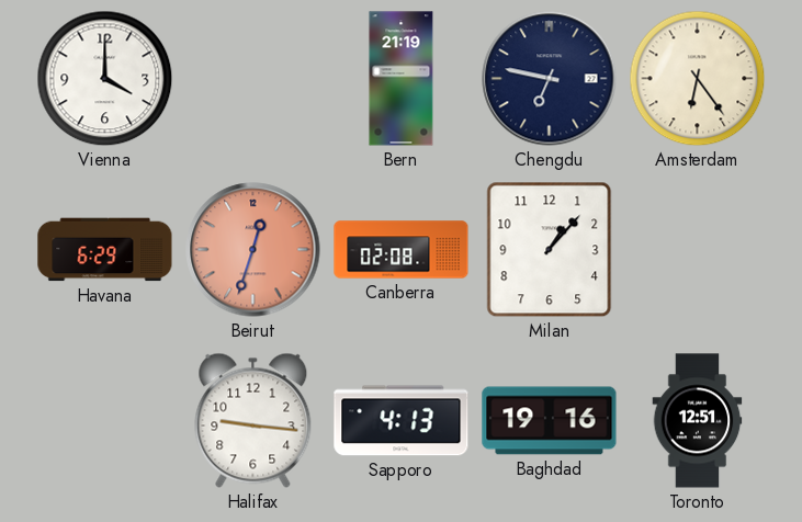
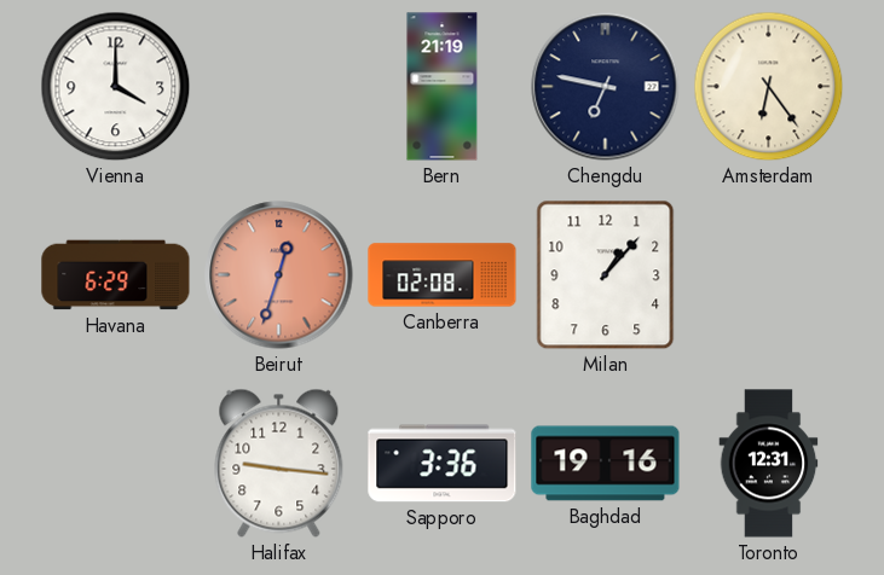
Sapporo: 4:13 -> 3:36 (443, 464)
Toronto: 12:51 -> 12:31 (769, 464)
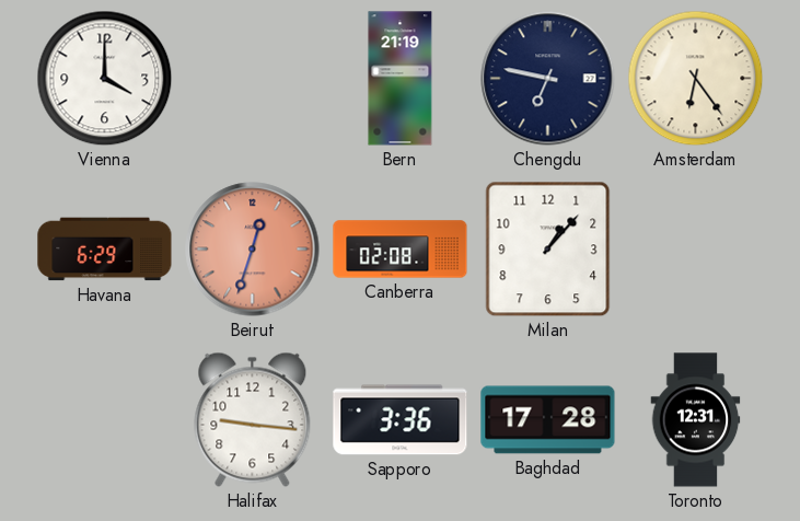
Baghdad: 19:16 -> 17:28 (548, 420)
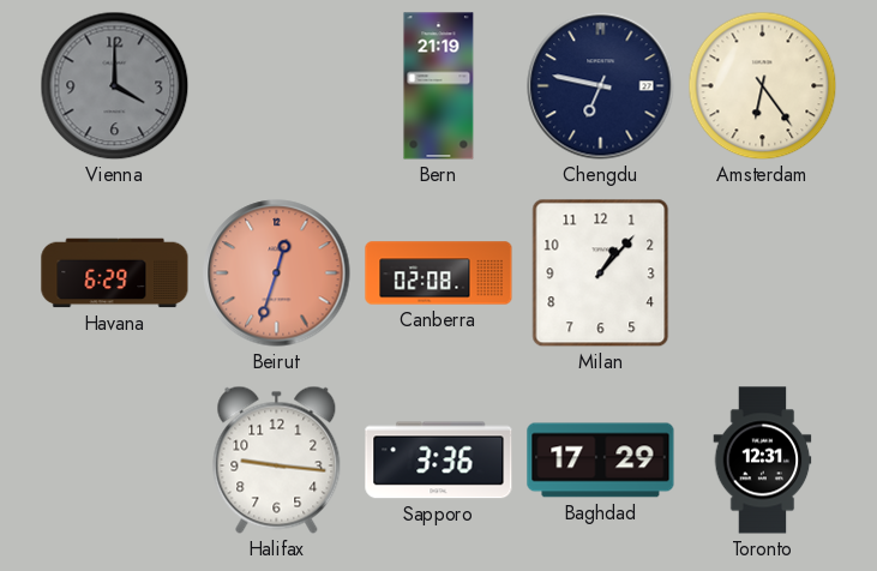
Vienna dial: white -> grey (115, 86)
Baghdad: 17:28 -> 17:29 (601, 461)
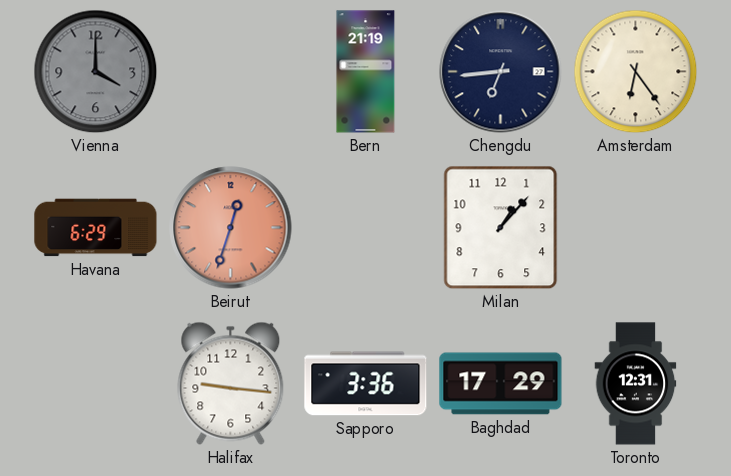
Chengdu: 6:47 -> 6:44 (501, 72)
Canberra: 02:08 -> none (439, 274)
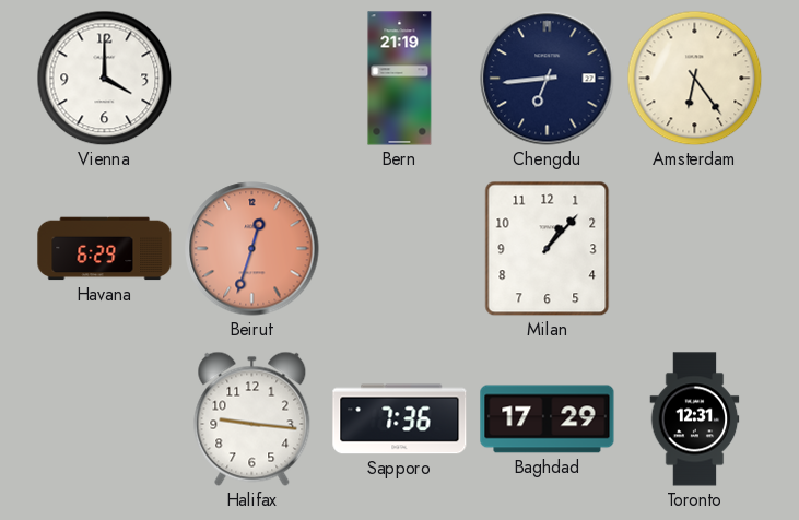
Vienna dial: grey -> white (105, 79)
Sapporo: 3:36 -> 7:36 (400, 419)
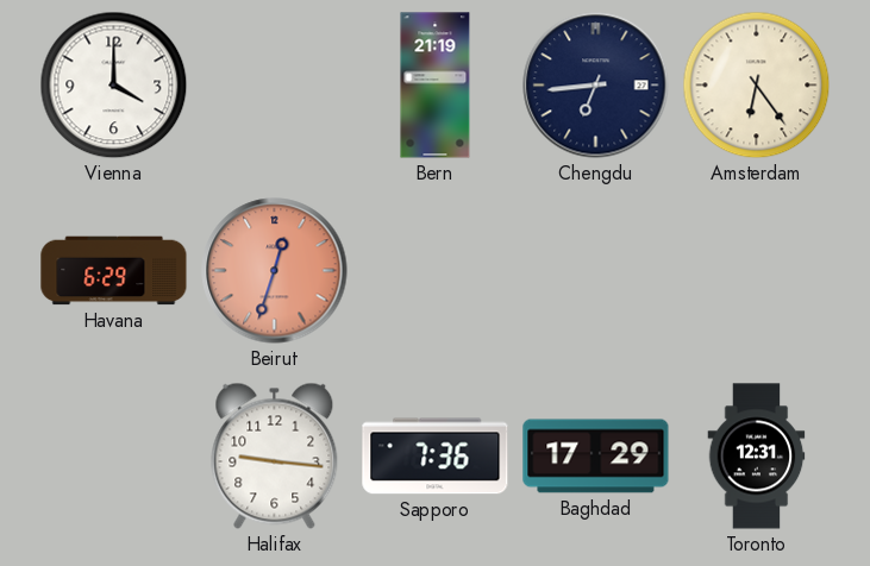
Milan: 1:07 -> none (548, 249)
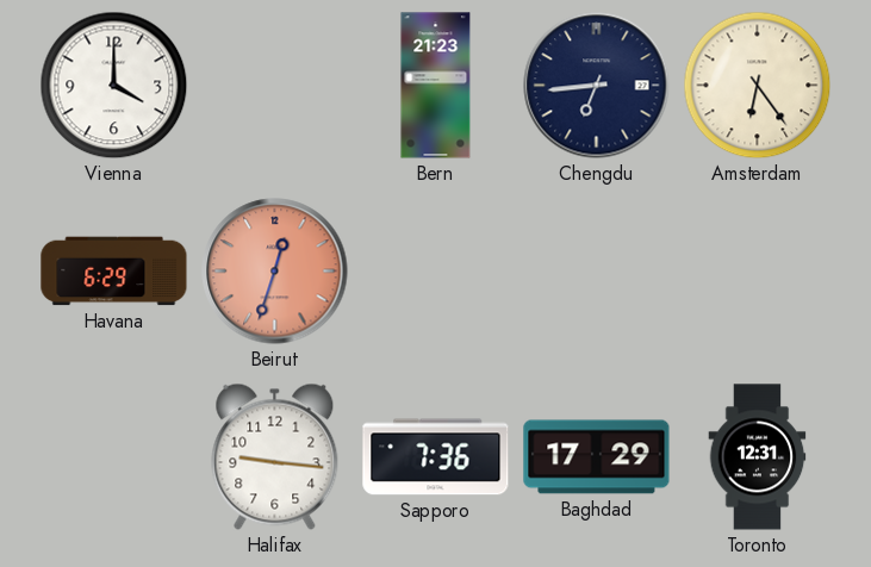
Bern: 21:19 -> 21:23 (436, 86)
